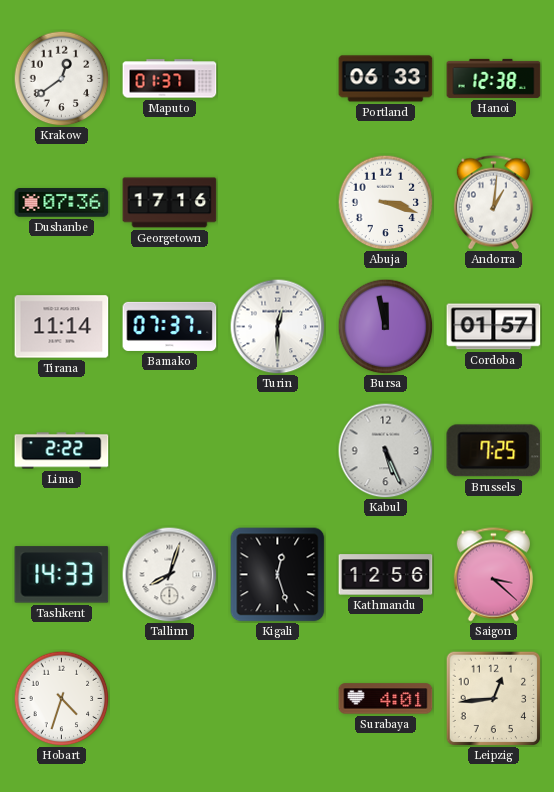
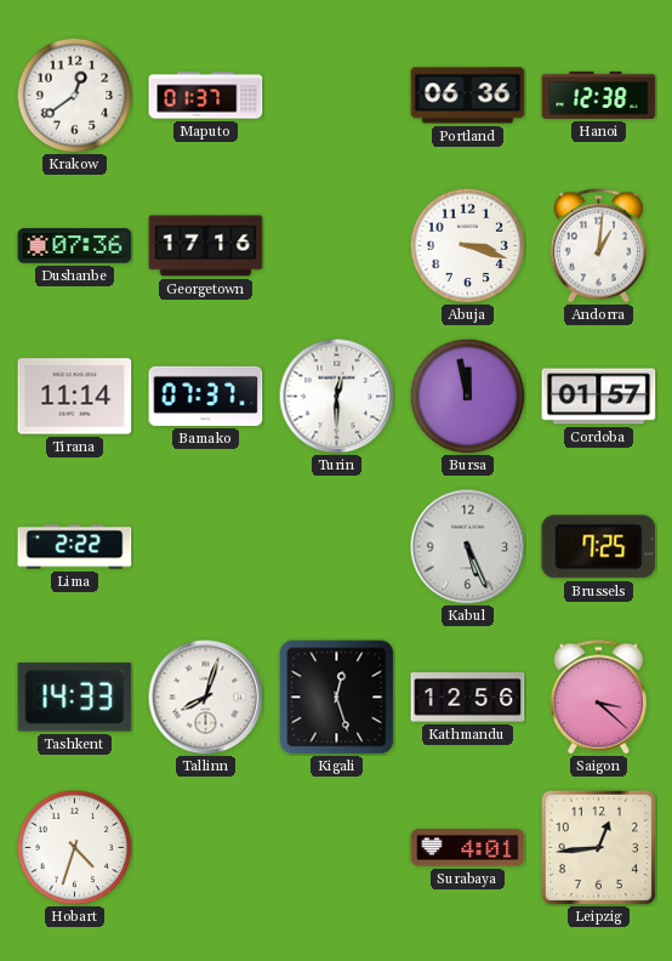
Portland: 06:33 -> 06:36 (468, 96)
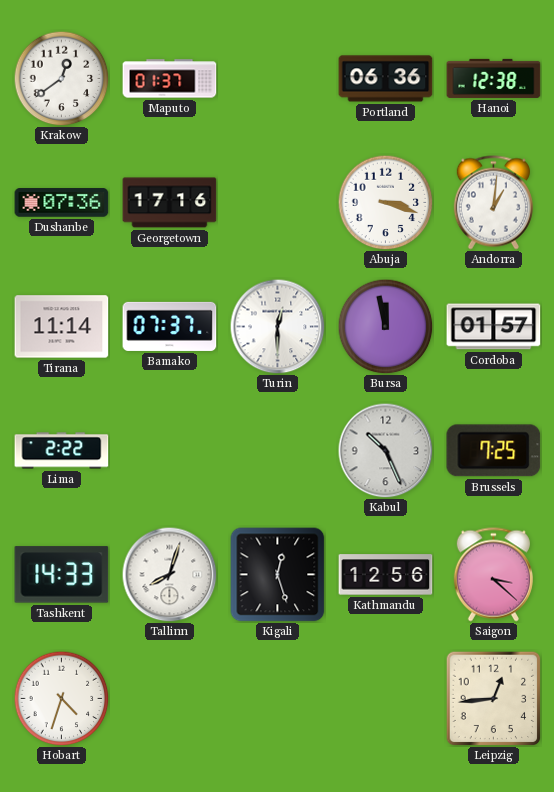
Kabul: 5:26 -> 10:26 (385, 450)
Surabaya: 4:01 -> none (468, 848)
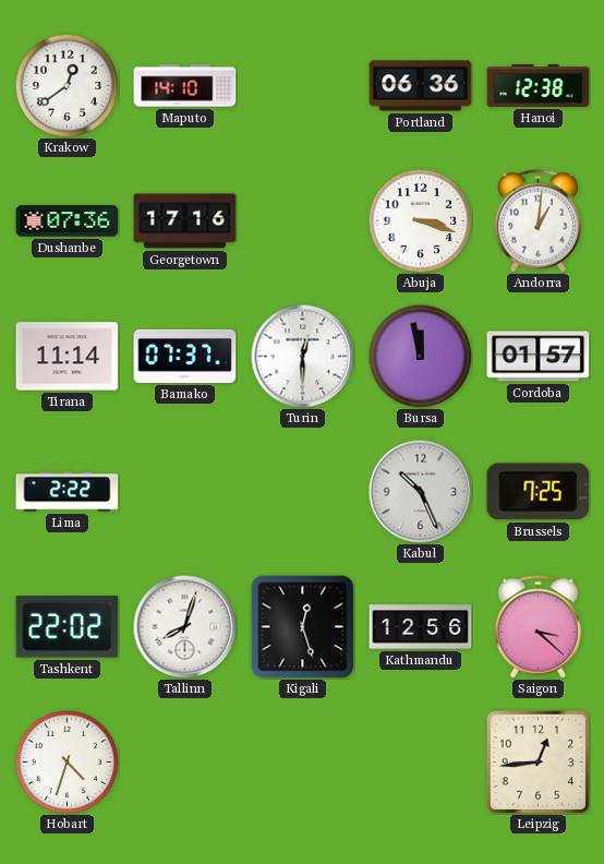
Maputo: 01:37 -> 14:10 (185, 86)
Tashkent: 14:33 -> 22:02 (68, 627)
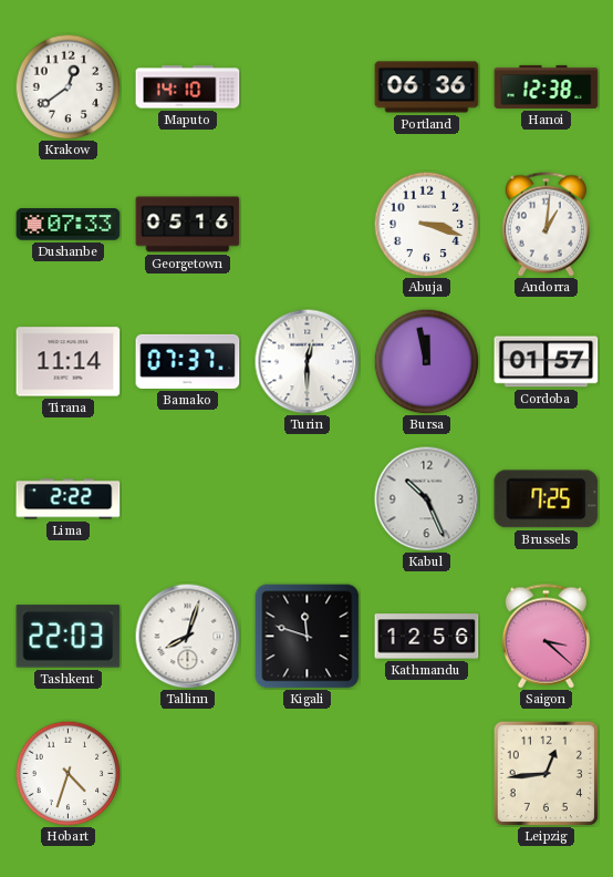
Dushanbe: 07:36 -> 07:33 (69, 225)
Georgetown: 17:16 -> 05:16 (188, 225)
Tashkent: 22:02 -> 22:03 (69, 637)
Kigali: 12:27 -> 11:48 (308, 637)
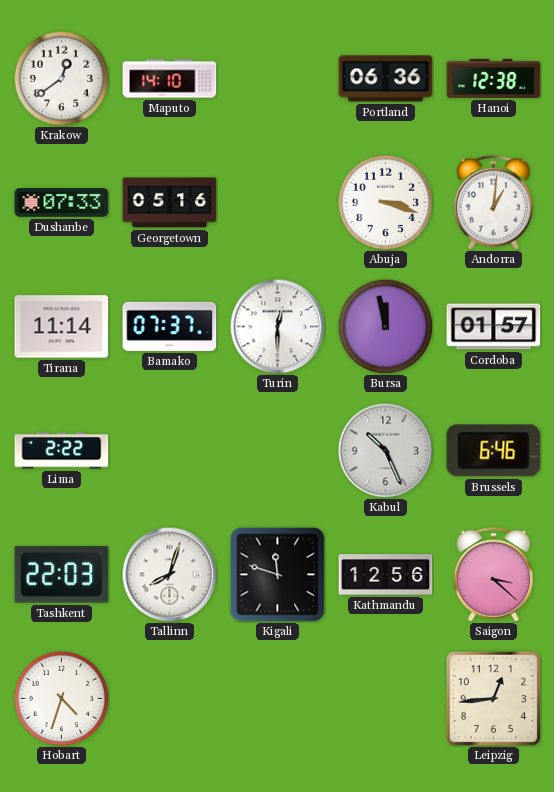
Brussels: 7:25 -> 6:46 (494, 451)
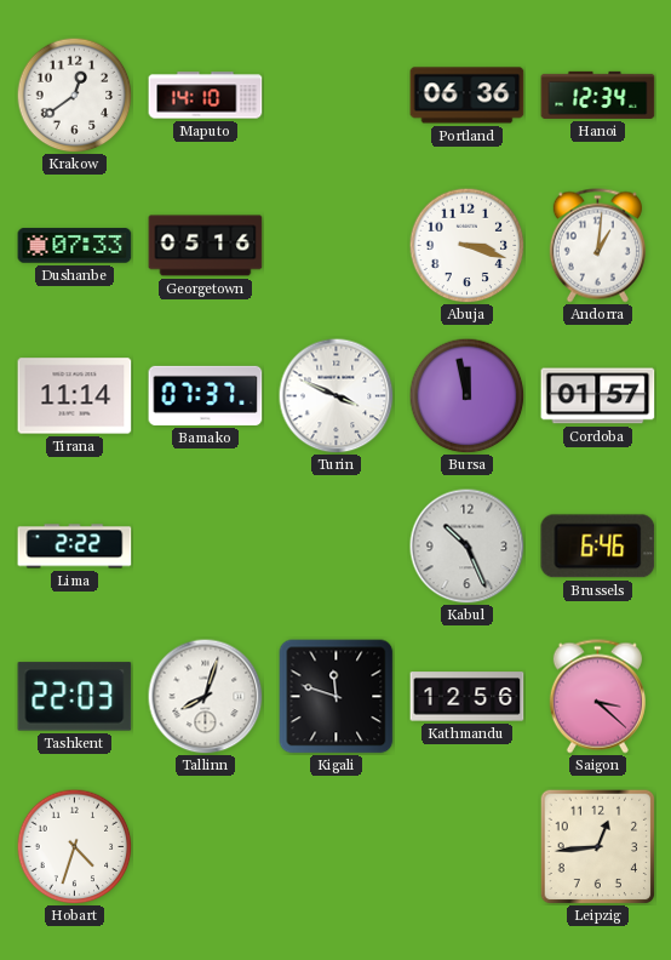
Hanoi: 12:38 -> 12:34 (598, 95)
Turin: 12:30 -> 3:49 (335, 395)
